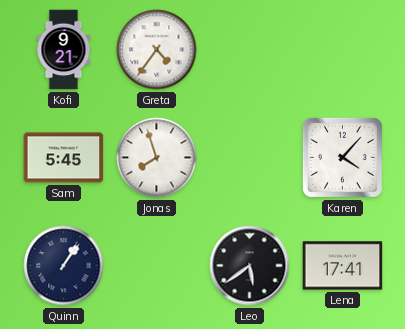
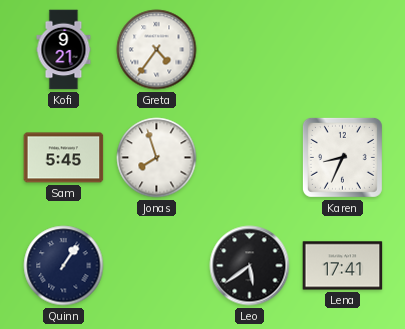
Karen: 4:07 -> 8:34 (342, 157)
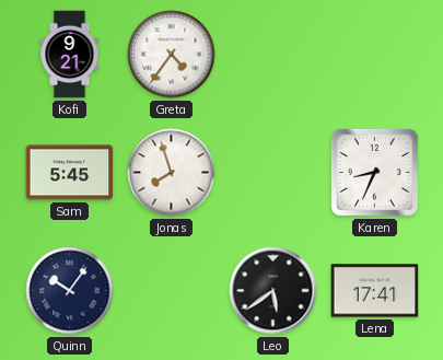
Quinn: 1:06 -> 10:06 (70, 291)
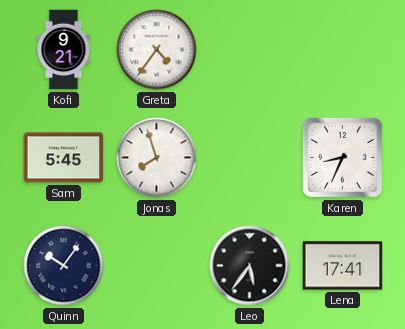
Leo: 5:39 -> 5:36 (250, 266)
